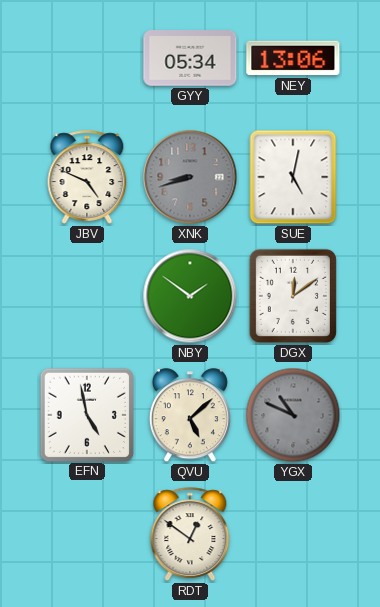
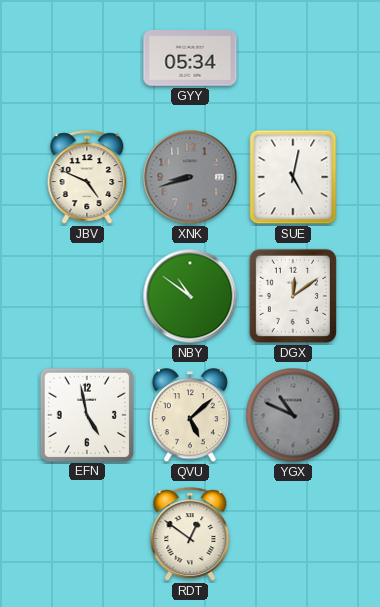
NEY: 13:06 -> none (293, 58)
NBY: 1:51 -> 10:51 (190, 296)
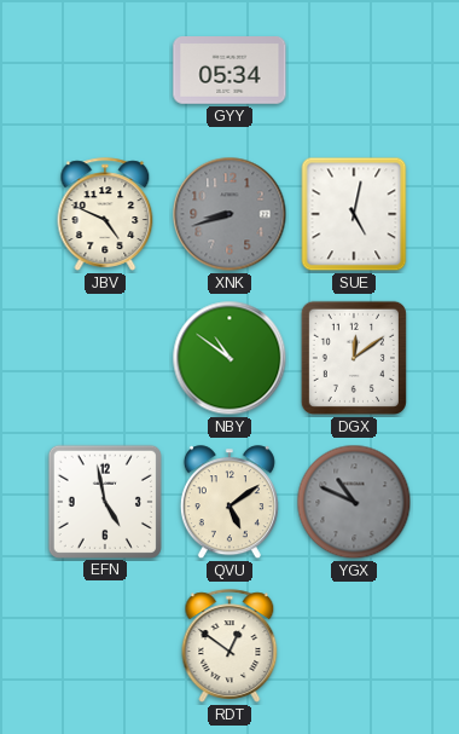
QVU: 5:08 -> 5:09 (230, 503)
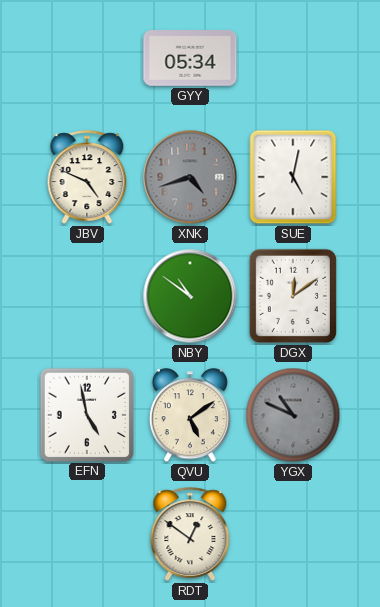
XNK: 8:42 -> 4:42 (190, 177)
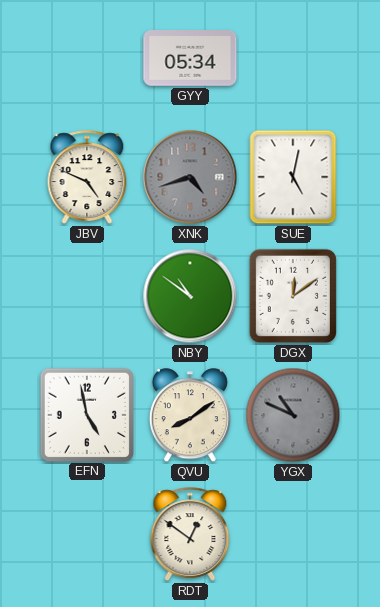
QVU: 5:09 -> 8:09 (190, 416)
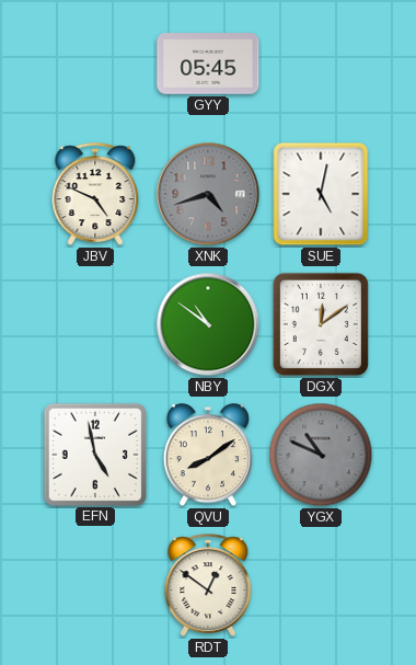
GYY: 05:34 -> 05:45 (208, 64)
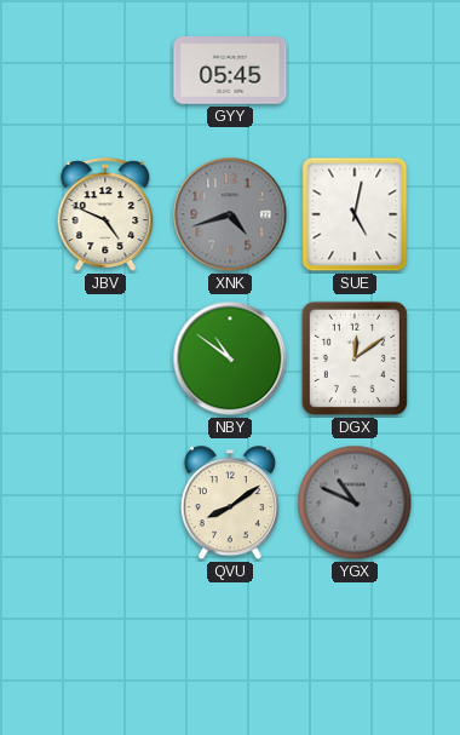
EFN: 4:58 -> none (94, 454)
RDT: 12:51 -> none (208, 585)
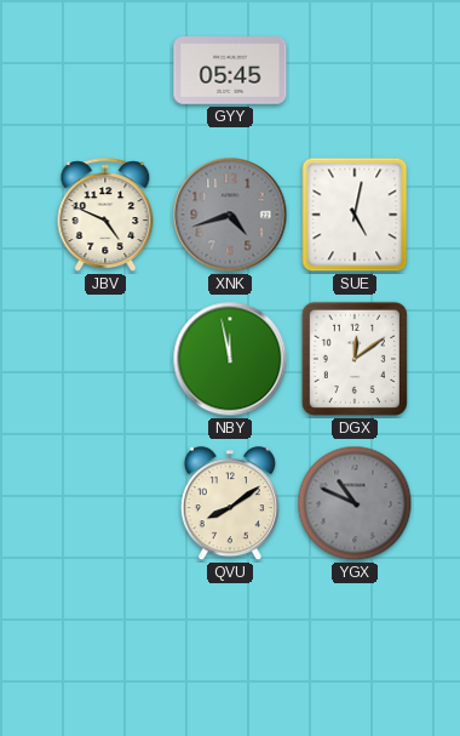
NBY: 10:51 -> 11:58 (230, 359)
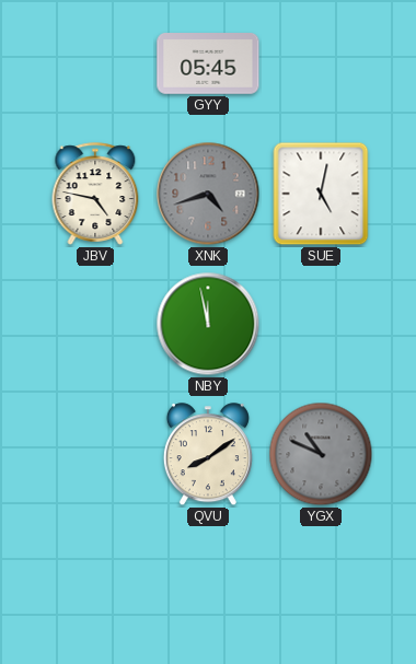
JBV: 4:49 -> 4:47 (95, 194)
DGX: 12:09 -> none (355, 359)
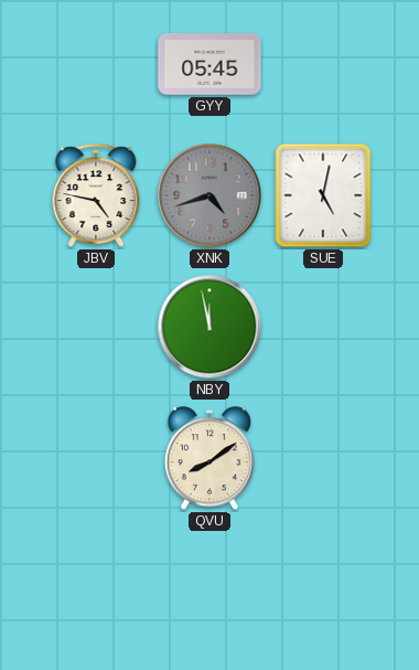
YGX: 10:49 -> none (321, 454)
